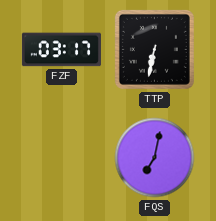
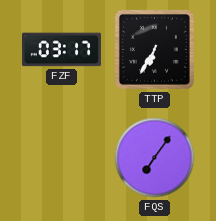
TTP: 6:32 -> 6:35 (154, 49)
FQS: 7:02 -> 7:06 (155, 158)
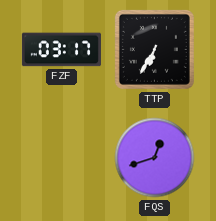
FQS: 7:06 -> 12:42 (155, 158)
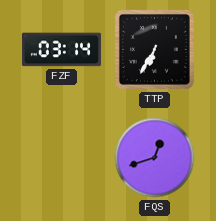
FZF: 03:17 -> 03:14 (61, 50)
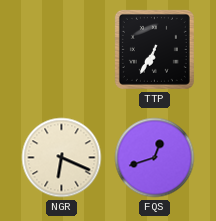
FZF: 03:14 -> none (61, 50)
NGR: none -> 6:19 (62, 158)
